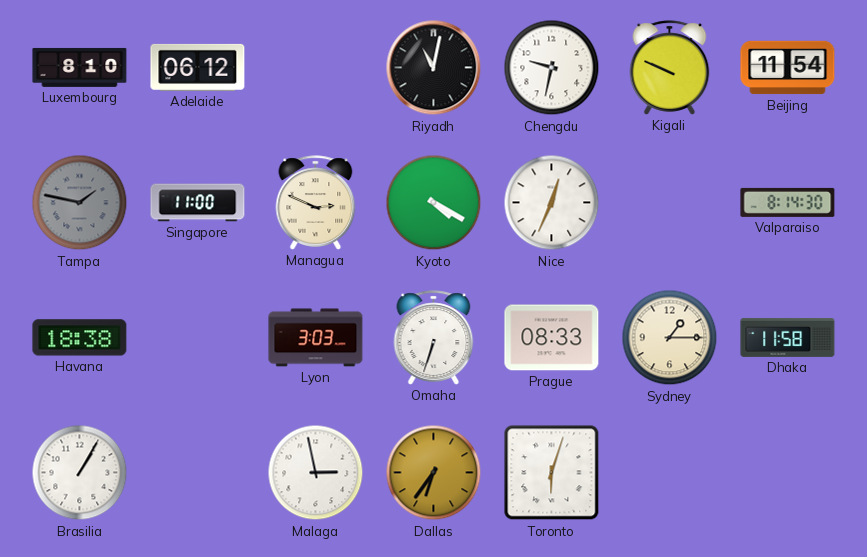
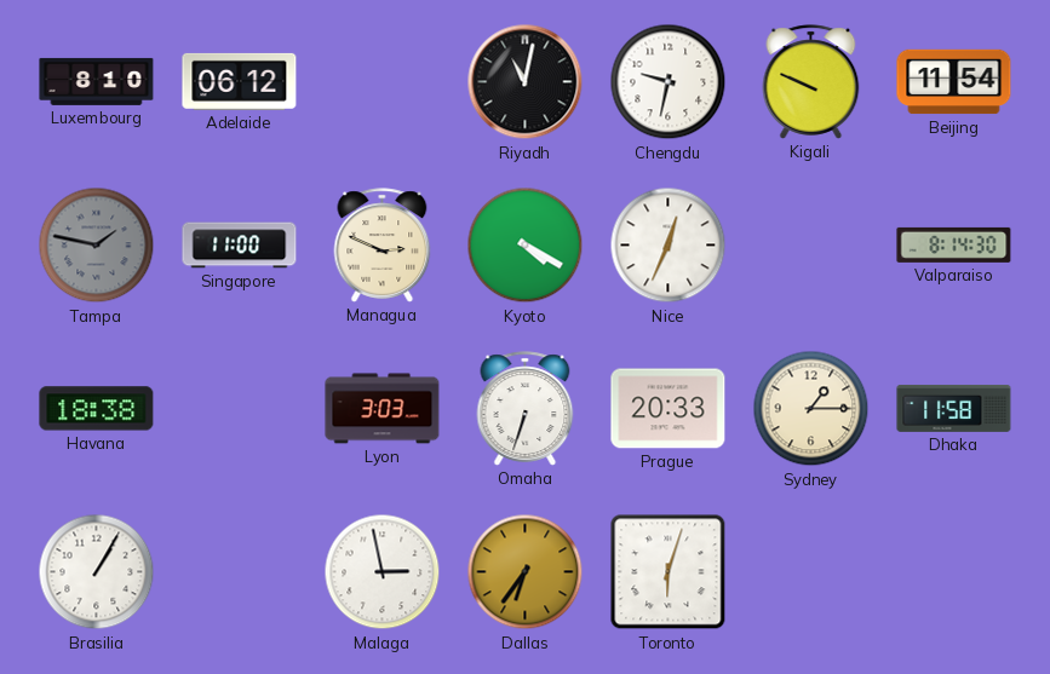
Prague: 08:33 -> 20:33 (669, 409)
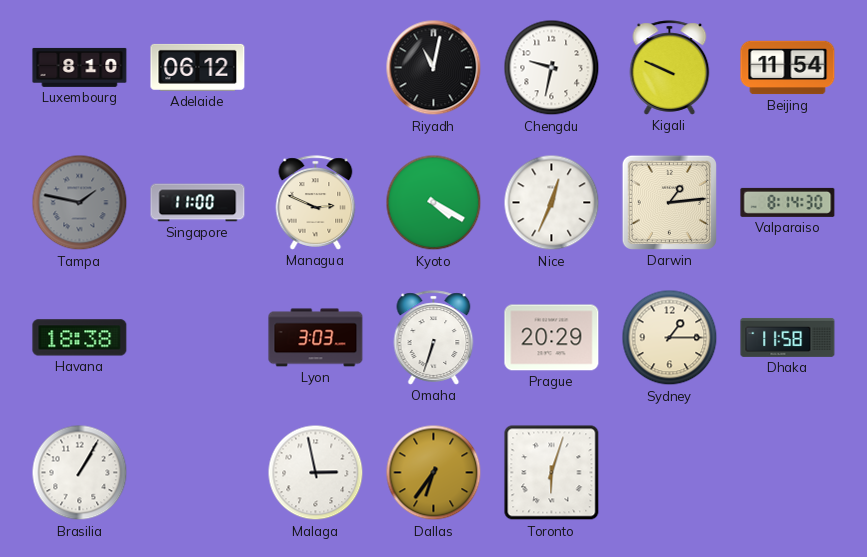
Darwin: none -> 1:14 (669, 202)
Prague: 20:33 -> 20:29 (552, 338)
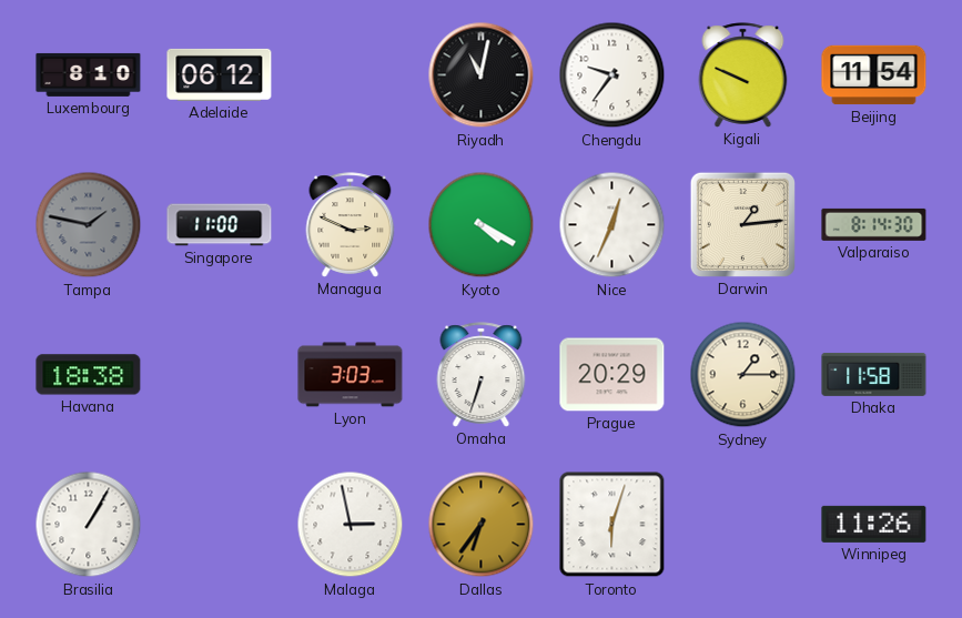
Chengdu: 9:32 -> 9:36 (612, 75)
Winnipeg: none -> 11:26 (874, 524)
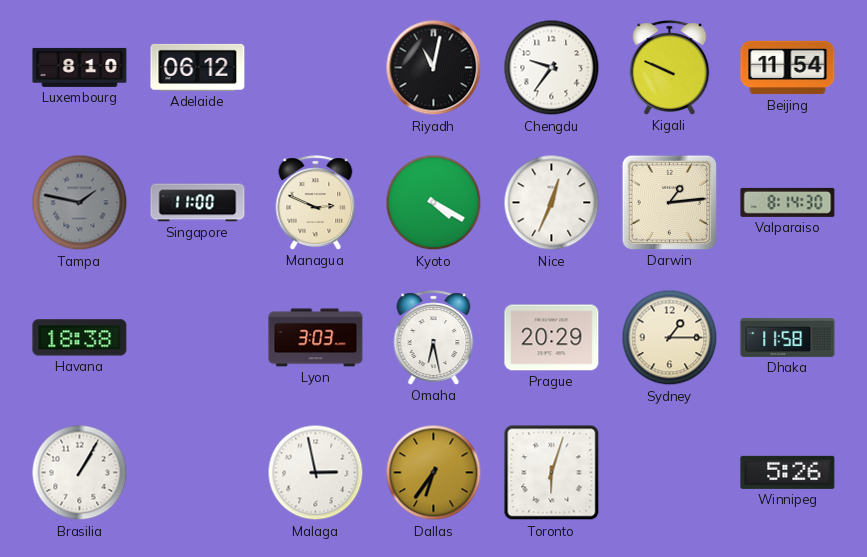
Omaha: 6:33 -> 6:28 (434, 338)
Winnipeg: 11:26 -> 5:26 (788, 472)
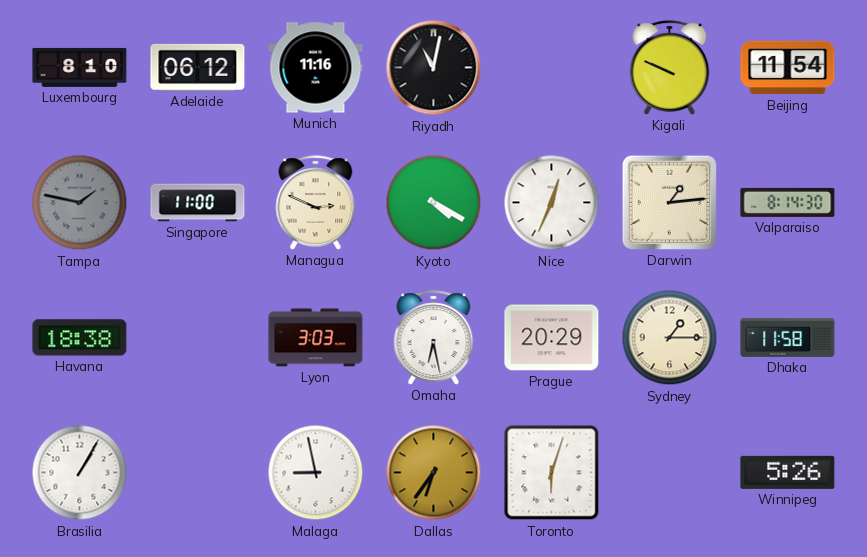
Munich: none -> 11:16 (316, 68)
Chengdu: 9:36 -> none (552, 68)
Malaga: 2:58 -> 8:58 (316, 473)
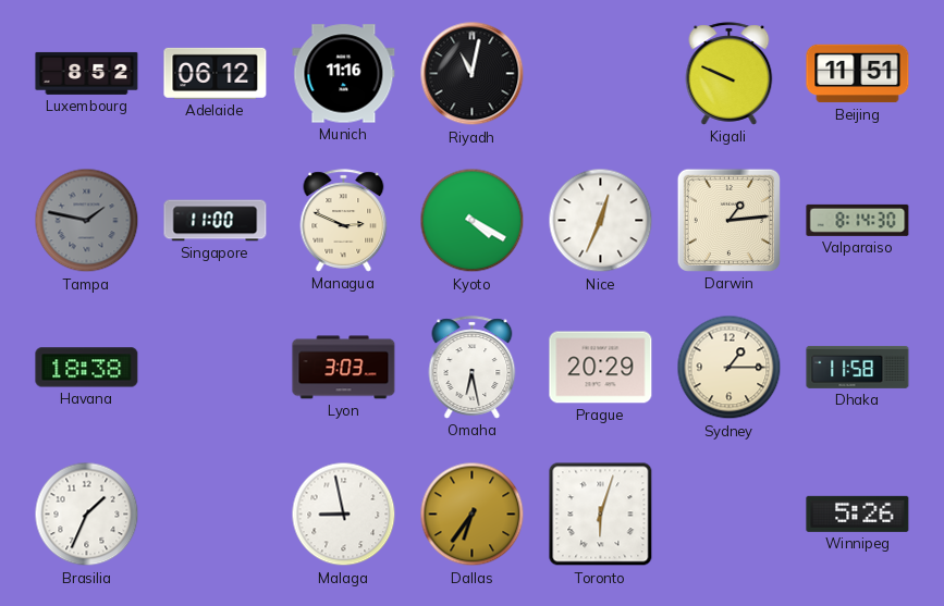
Luxembourg: 8:10 -> 8:52 (87, 73)
Beijing: 11:54 -> 11:51 (858, 74)
Brasilia: 1:05 -> 1:34 (87, 515)
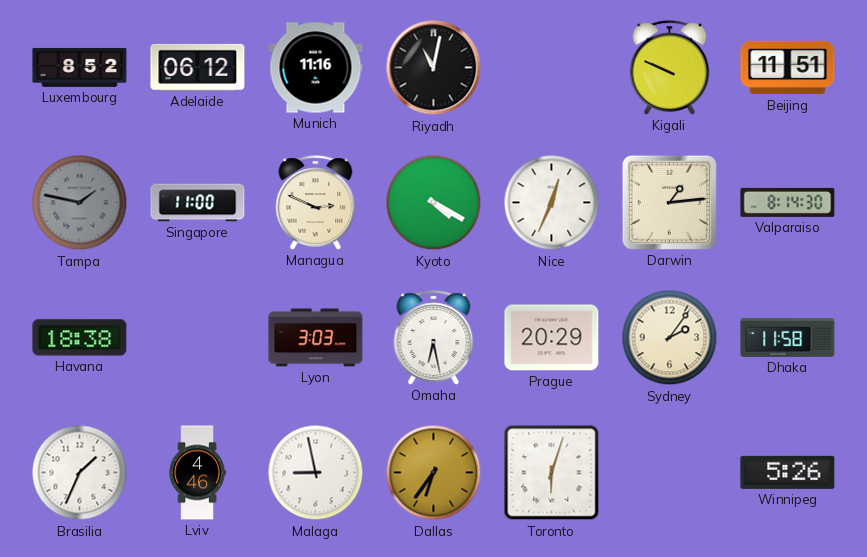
Sydney: 1:15 -> 2:06 (670, 338)
Lviv: none -> 4:46 (197, 473)
